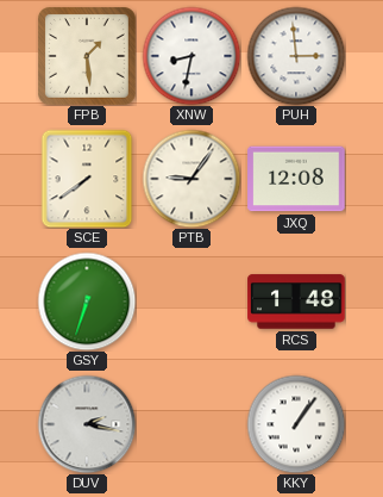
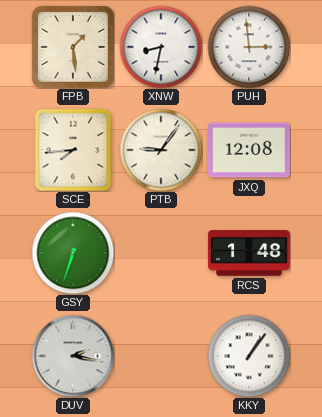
SCE: 7:39 -> 7:44 (73, 150)
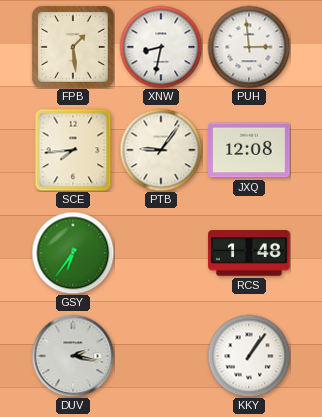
GSY: 6:33 -> 6:36 (73, 253)
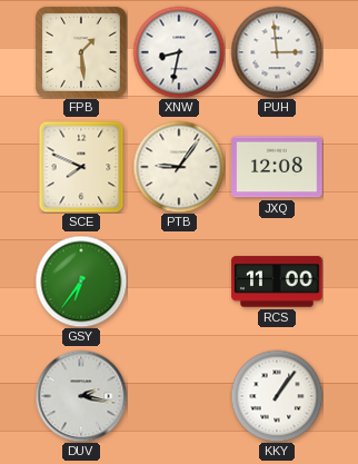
SCE: 7:44 -> 7:49 (81, 167)
RCS: 1:48 -> 11:00 (277, 282)
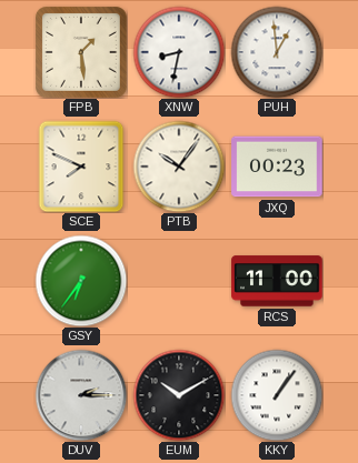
PUH: 2:59 -> 12:59 (277, 52)
PTB: 9:06 -> 10:06 (179, 167)
JXQ: 12:08 -> 00:23 (277, 167)
DUV: 2:17 -> 2:15 (81, 395)
EUM: none -> 10:10 (179, 395)
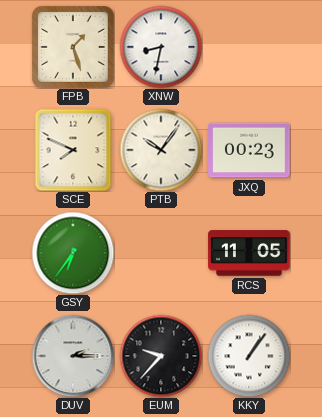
FPB: 1:29 -> 1:27 (73, 47)
PUH: 12:59 -> none (277, 52)
RCS: 11:00 -> 11:05 (249, 253)
EUM: 10:10 -> 9:37 (161, 356)
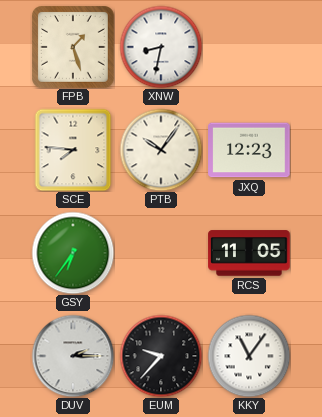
SCE: 7:49 -> 7:46 (73, 150)
JXQ: 00:23 -> 12:23 (249, 150)
KKY: 1:06 -> 11:06 (249, 356)
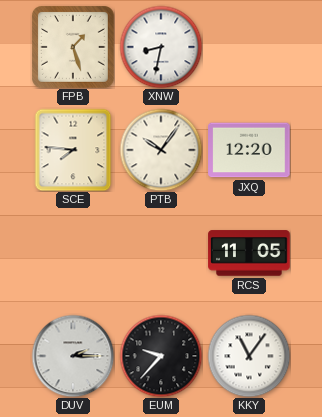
JXQ: 12:23 -> 12:20 (249, 150)
GSY: 6:36 -> none (73, 253)
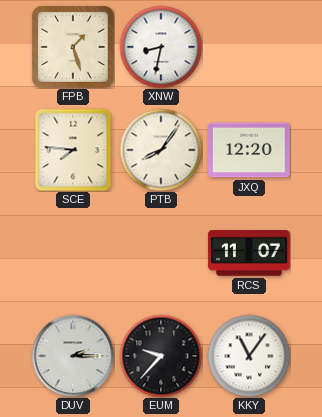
PTB: 10:06 -> 8:06 (161, 150)
RCS: 11:05 -> 11:07 (249, 253)
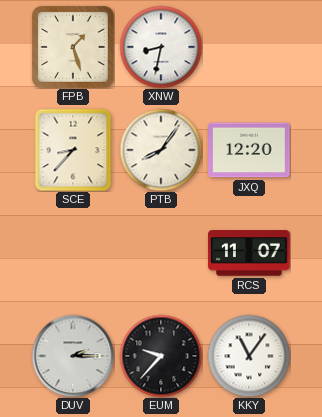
SCE: 7:46 -> 8:37 (73, 150)
